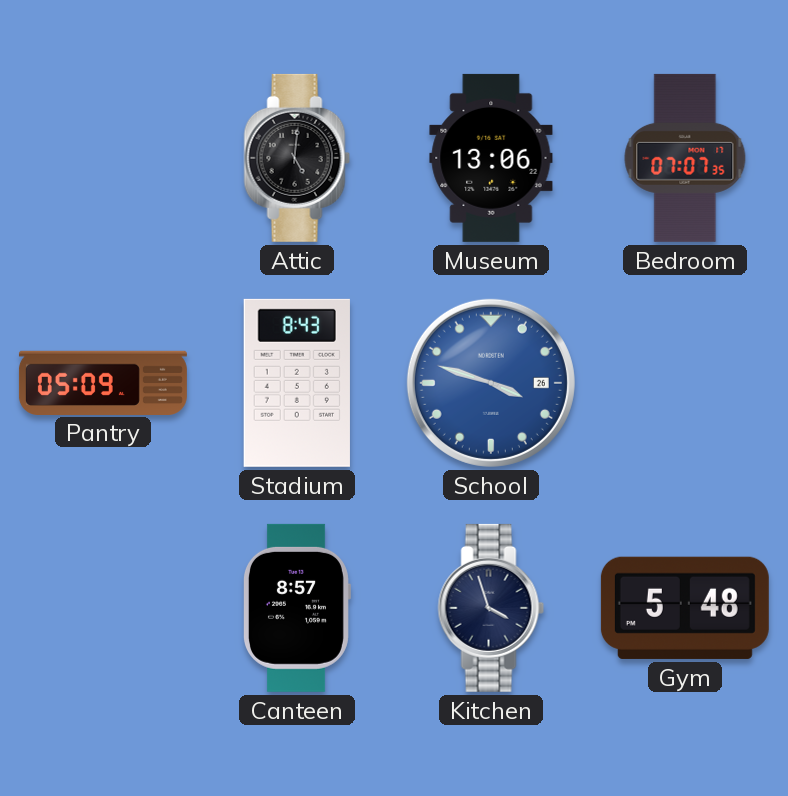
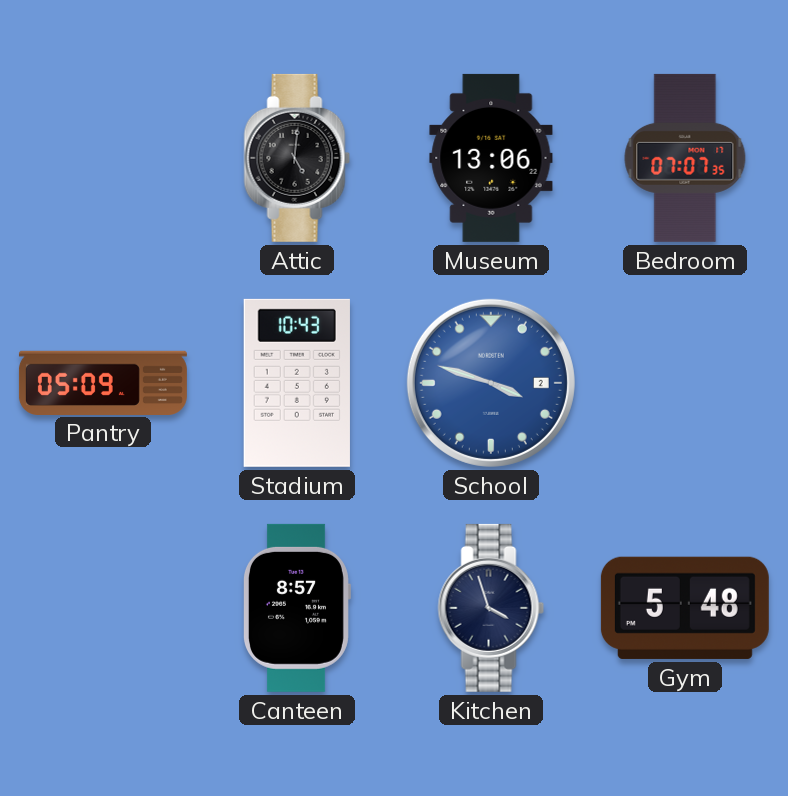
Stadium: 8:43 -> 10:43 (297, 383)
School date: 26 -> 2 (491, 383)
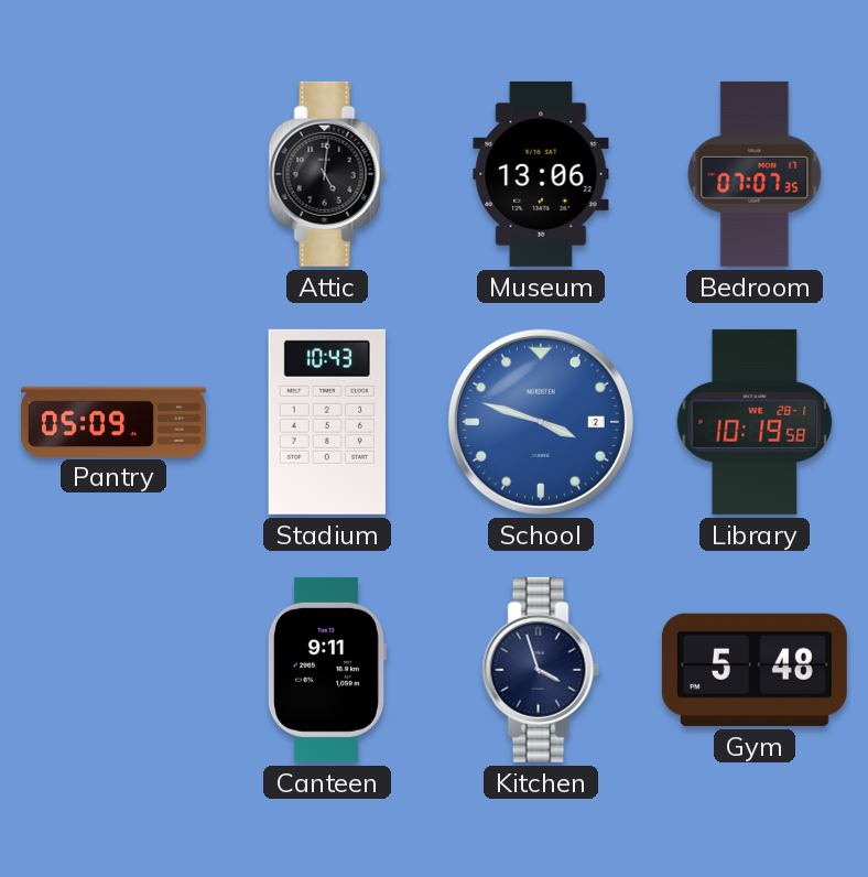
Library: none -> 10:19 (755, 422)
Canteen: 8:57 -> 9:11 (326, 670)
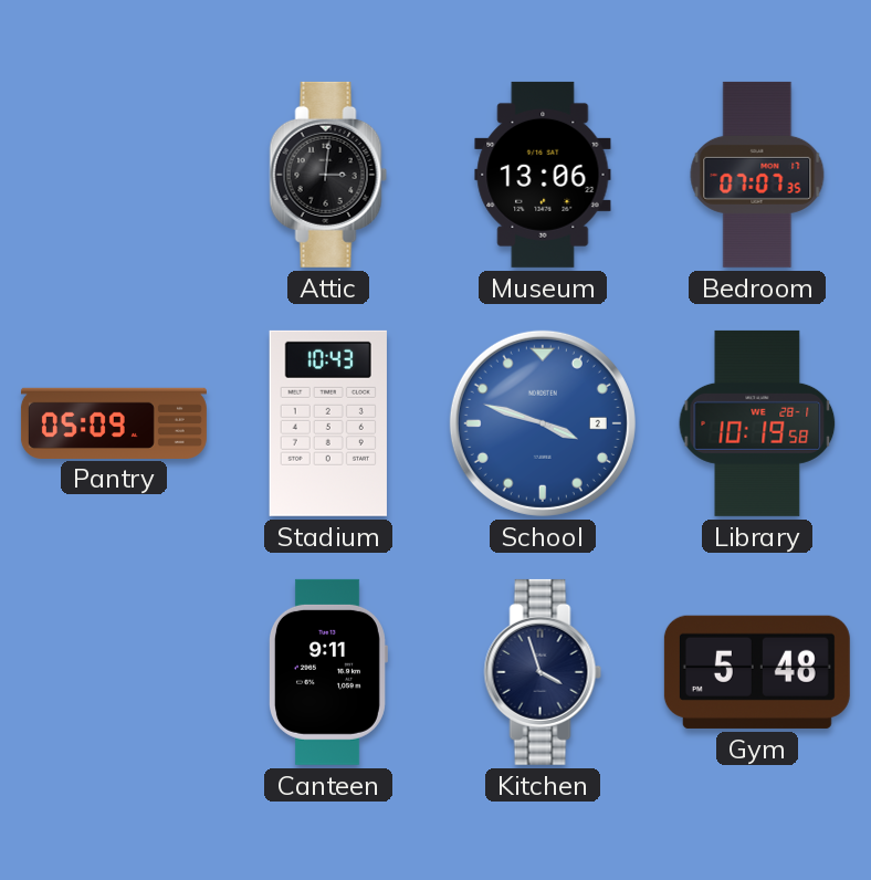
Attic: 5:01 -> 3:01 (328, 175)
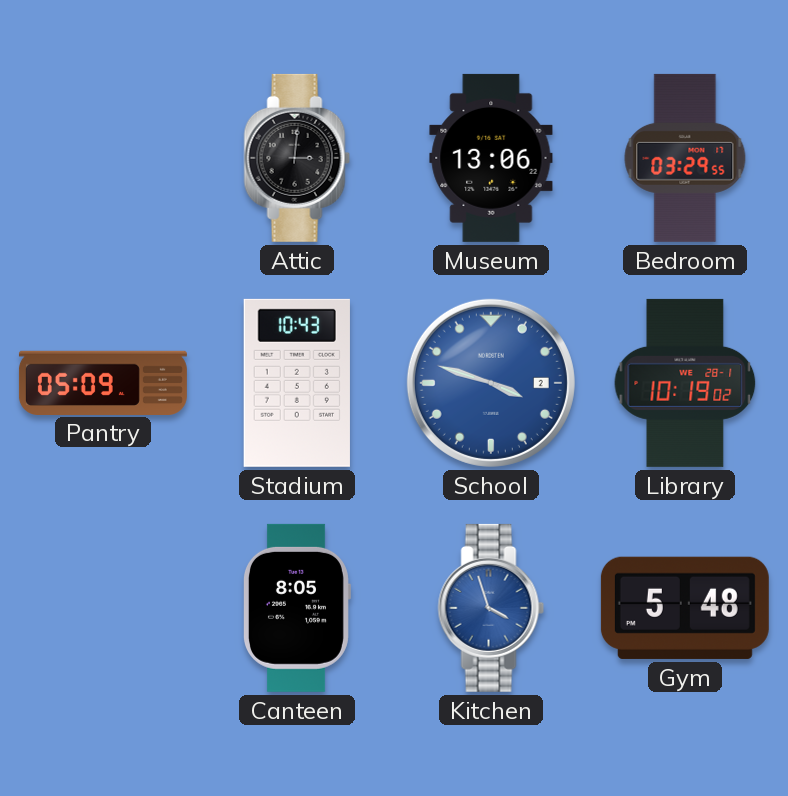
Bedroom: 07:07 -> 03:29 (685, 158)
Library: 10:19:58 -> 10:19:02 (685, 383)
Canteen: 9:11 -> 8:05 (296, 608)
Kitchen dial: navy -> blue (491, 608)
